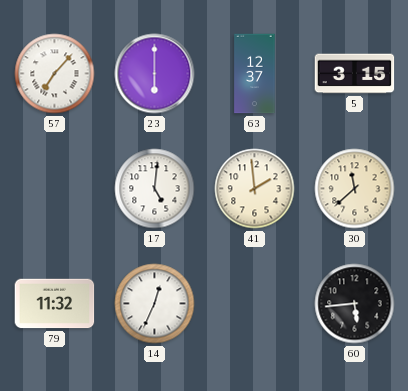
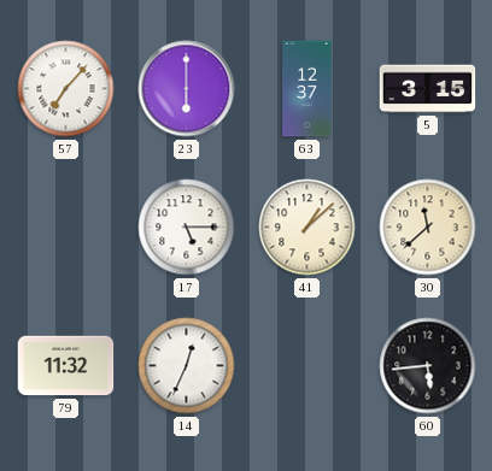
17: 5:01 -> 5:15 (187, 228)
41: 1:59 -> 1:08 (307, 228)
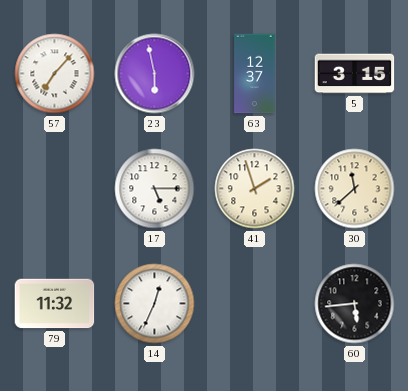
23: 6:00 -> 5:58 (155, 74)
41: 1:08 -> 1:57 (255, 189)
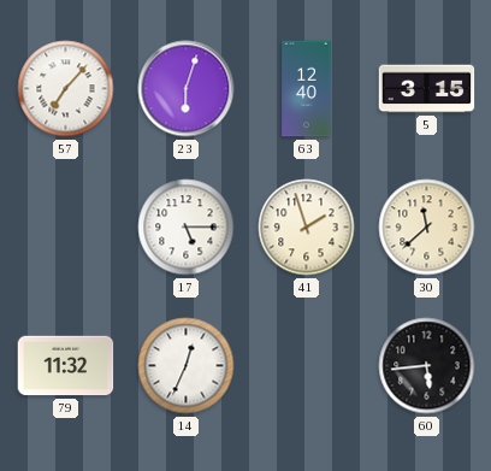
23: 5:58 -> 6:03 (187, 89)
63: 12:37 -> 12:40 (307, 89)
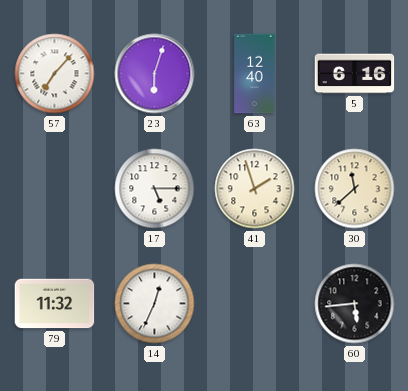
5: 3:15 -> 6:16 (355, 74)
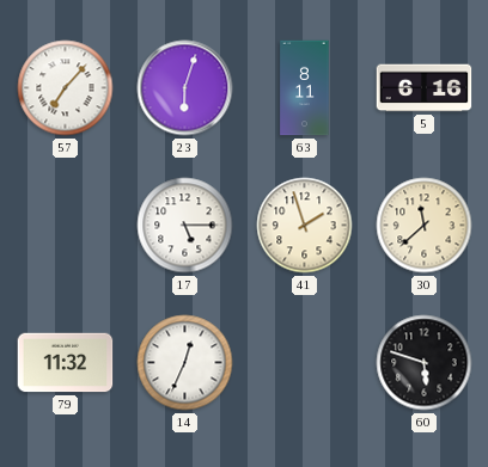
63: 12:40 -> 8:11 (305, 88)
60: 5:44 -> 5:48 (425, 363)
